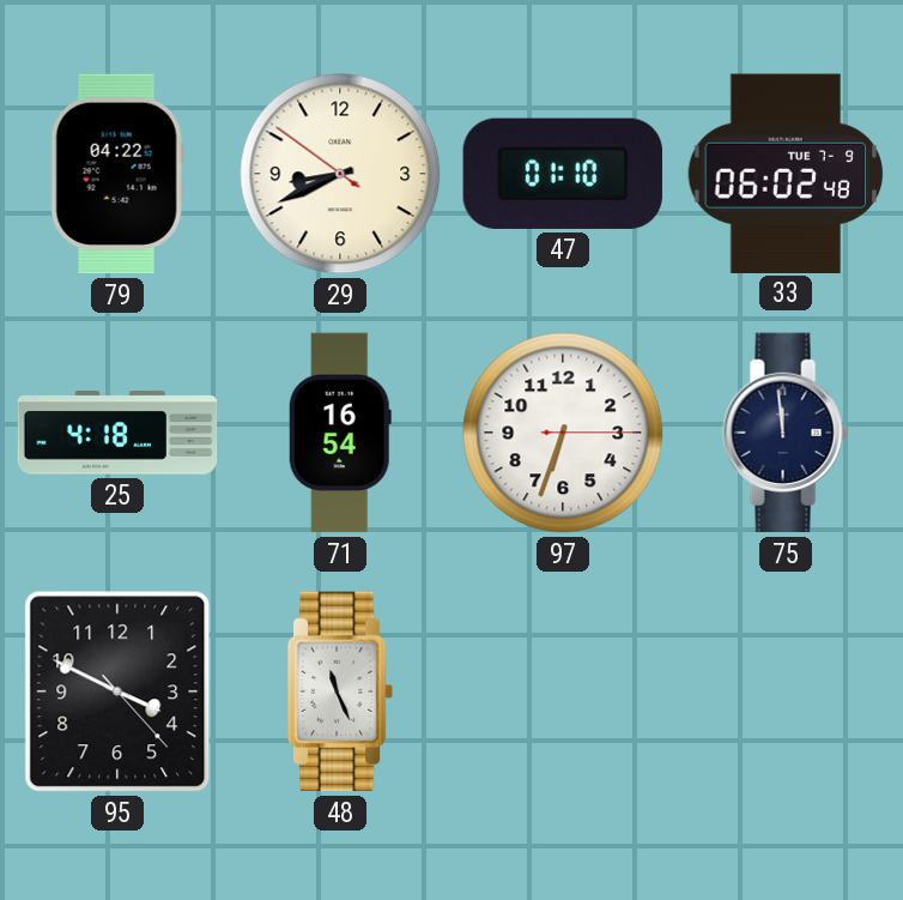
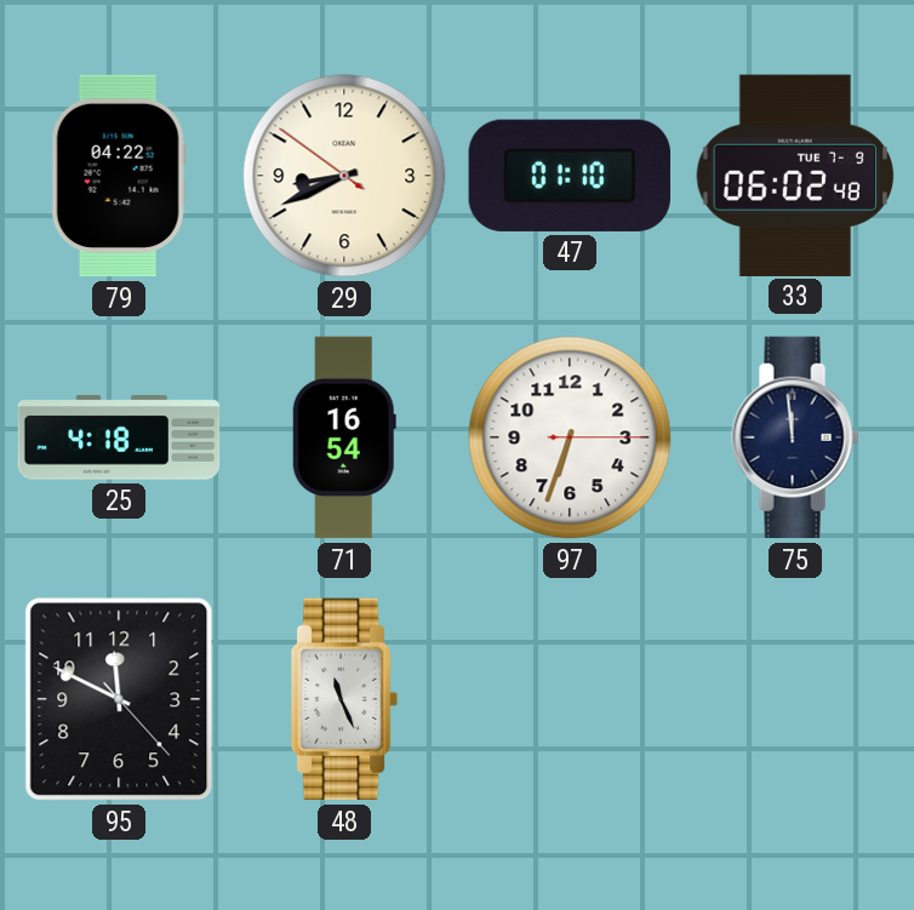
95: 3:49 -> 11:49 (119, 699)
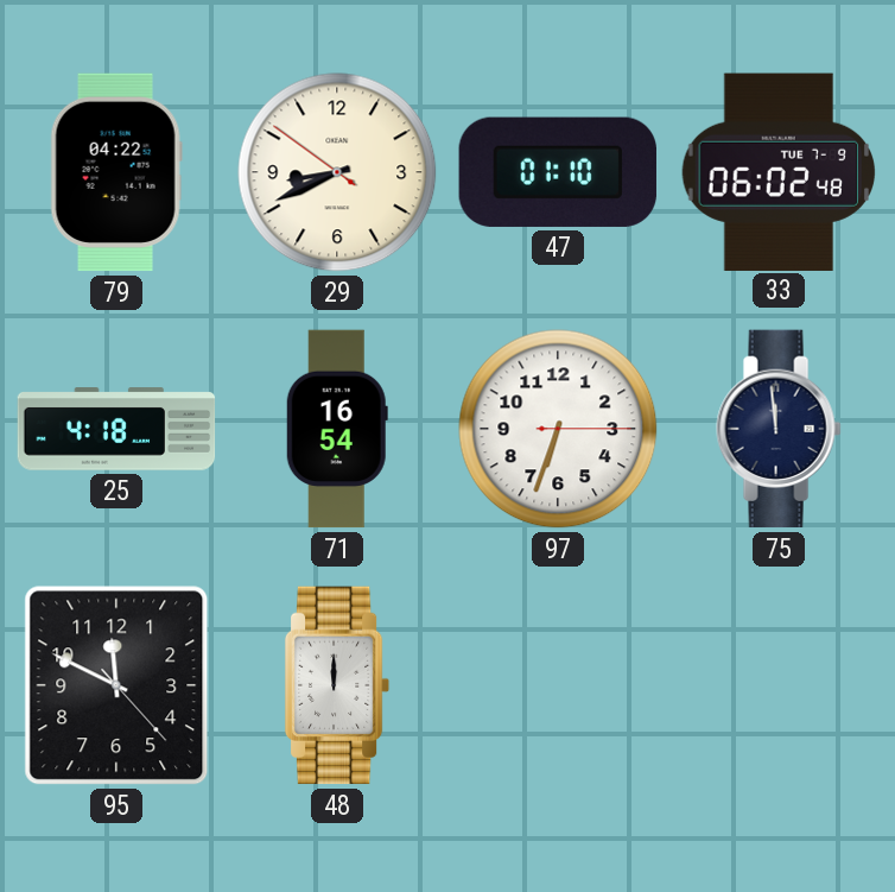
48: 11:26 -> 12:00 (337, 685)
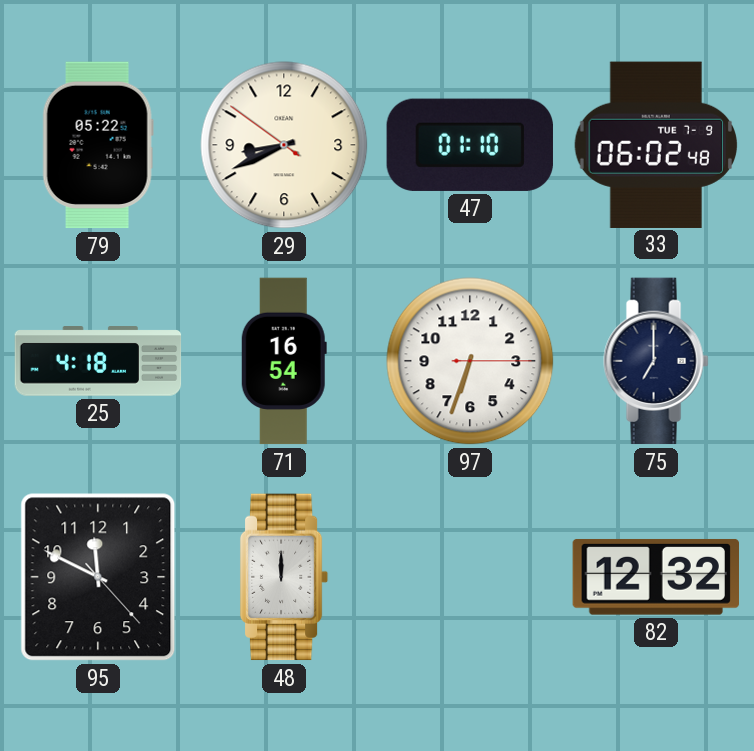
79: 04:22 -> 05:22 (98, 145)
75: 11:59 -> 7:00 (656, 361)
82: none -> 12:32 (655, 577)
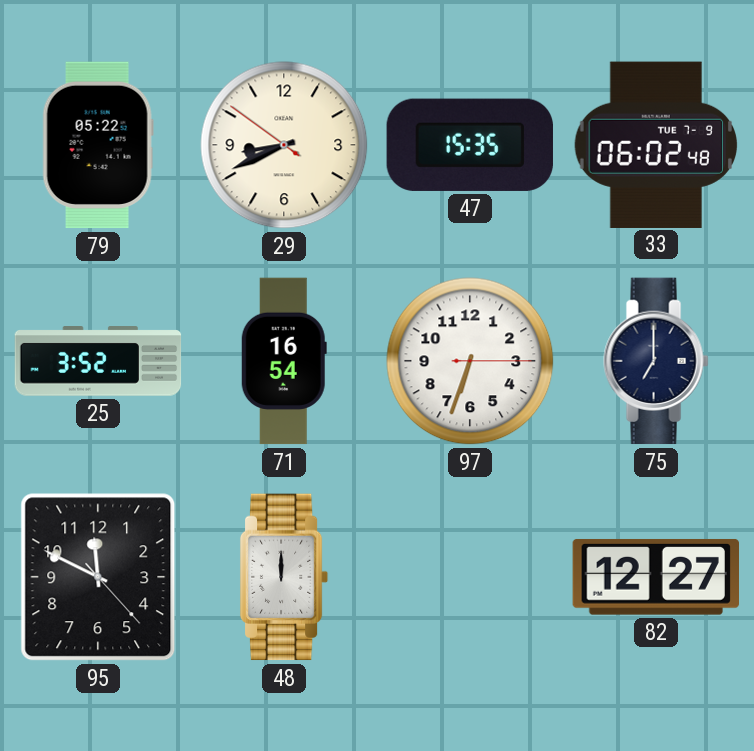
47: 01:10 -> 15:35 (470, 145)
25: 4:18 -> 3:52 (98, 361)
82: 12:32 -> 12:27 (655, 577)
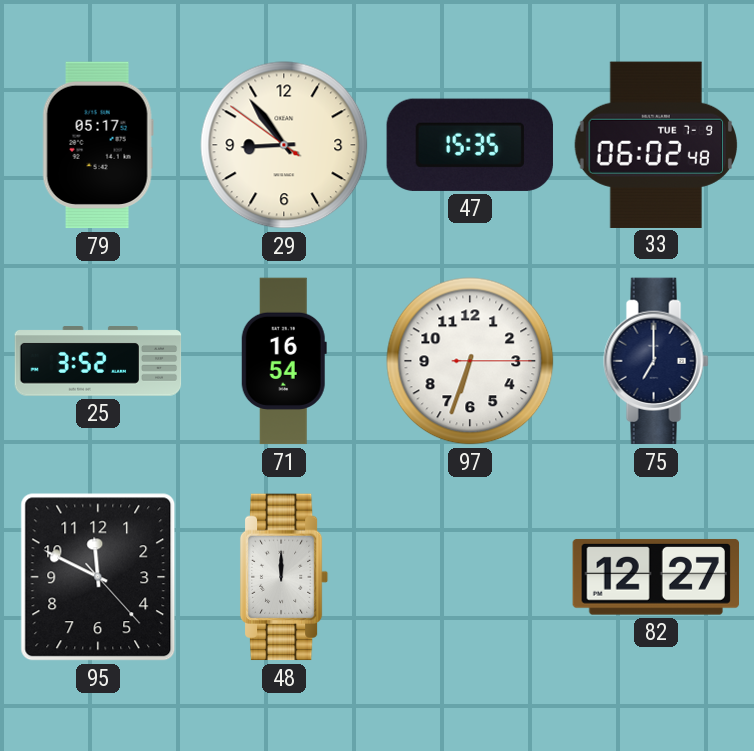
79: 05:22 -> 05:17 (98, 145)
29: 8:40 -> 8:53 (284, 145)
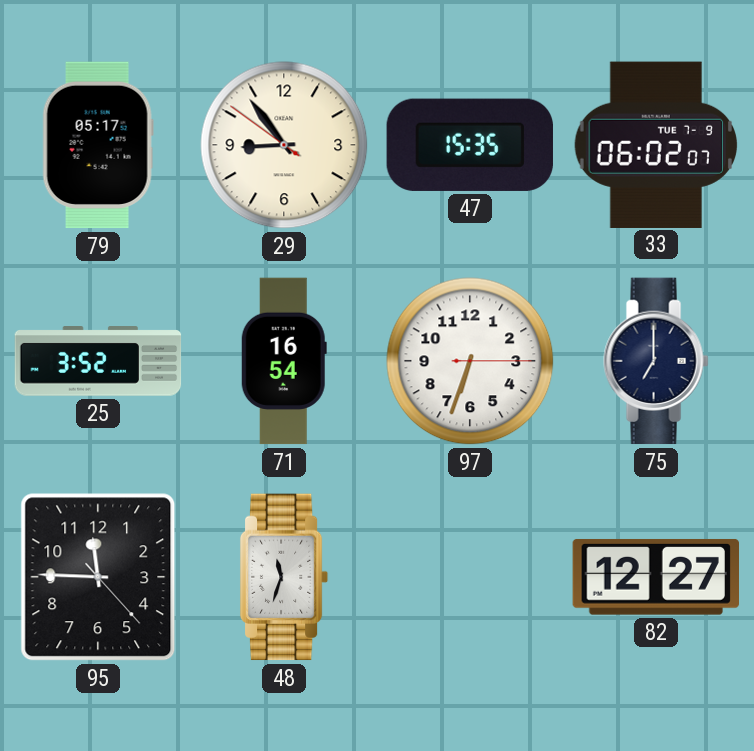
33: 06:02:48 -> 06:02:07 (655, 144)
95: 11:49 -> 11:45 (98, 577)
48: 12:00 -> 11:33 (284, 577)
